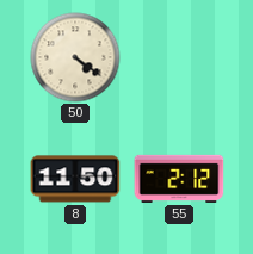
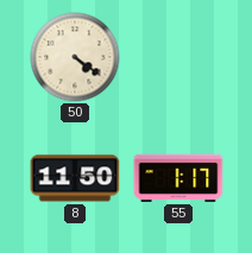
55: 2:12 -> 1:17 (178, 178)
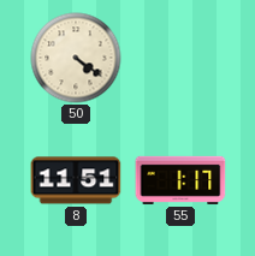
8: 11:50 -> 11:51 (76, 180)
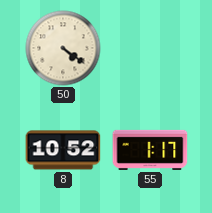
8: 11:51 -> 10:52 (63, 150)
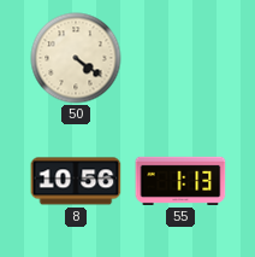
8: 10:52 -> 10:56 (76, 181)
55: 1:17 -> 1:13 (180, 181)
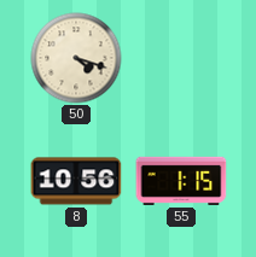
50: 4:21 -> 4:18 (76, 58)
55: 1:13 -> 1:15 (181, 181)
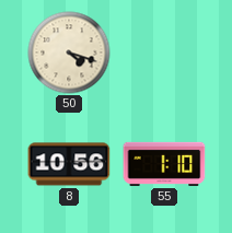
55: 1:15 -> 1:10 (164, 164)
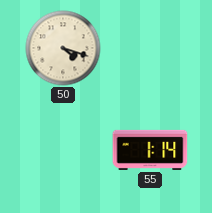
8: 10:56 -> none (69, 164)
55: 1:10 -> 1:14 (150, 150)
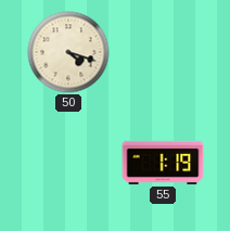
55: 1:14 -> 1:19 (163, 163)
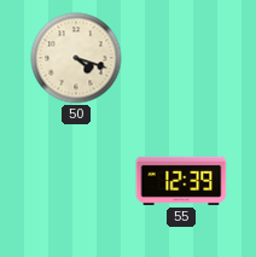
55: 1:19 -> 12:39 (181, 181)
